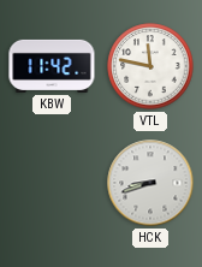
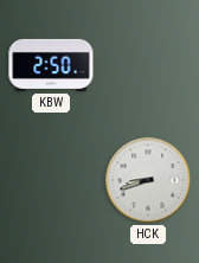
KBW: 11:42 -> 2:50 (51, 65)
VTL: 11:47 -> none (150, 66)
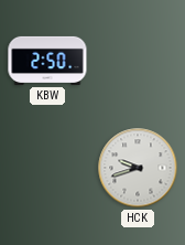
HCK: 8:42 -> 9:42 (138, 168)
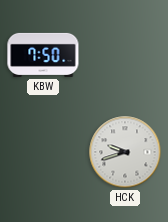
KBW: 2:50 -> 7:50 (43, 55)
